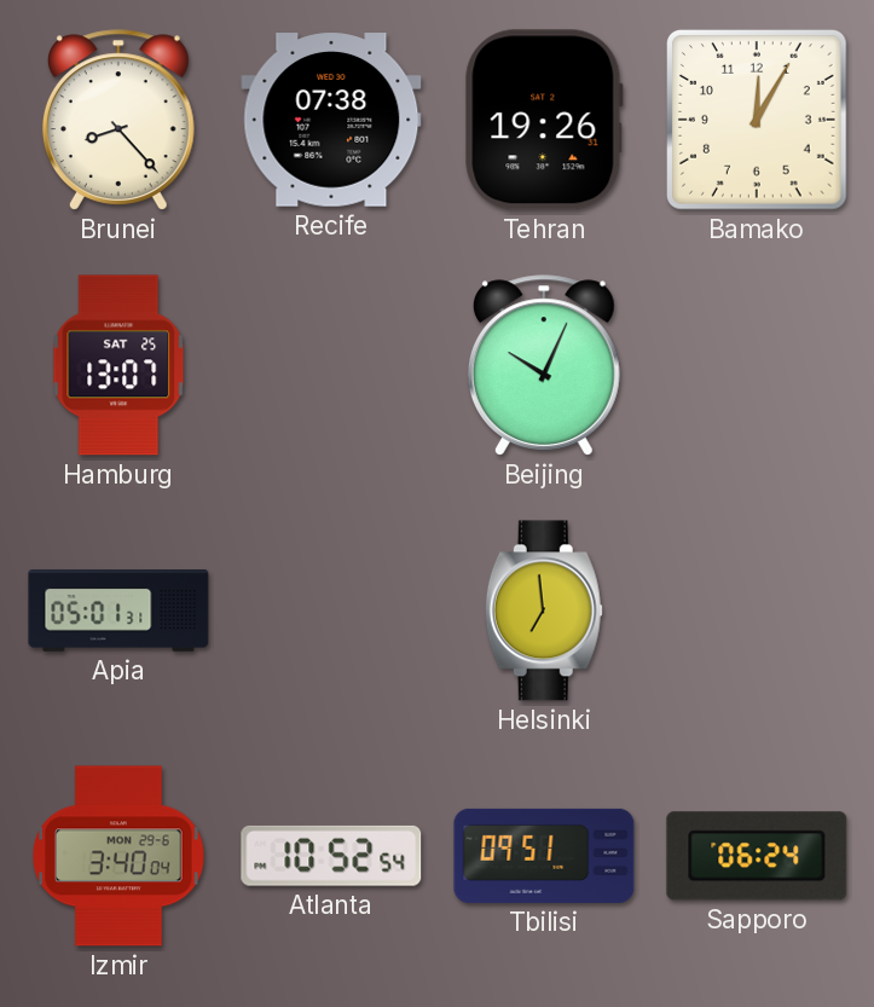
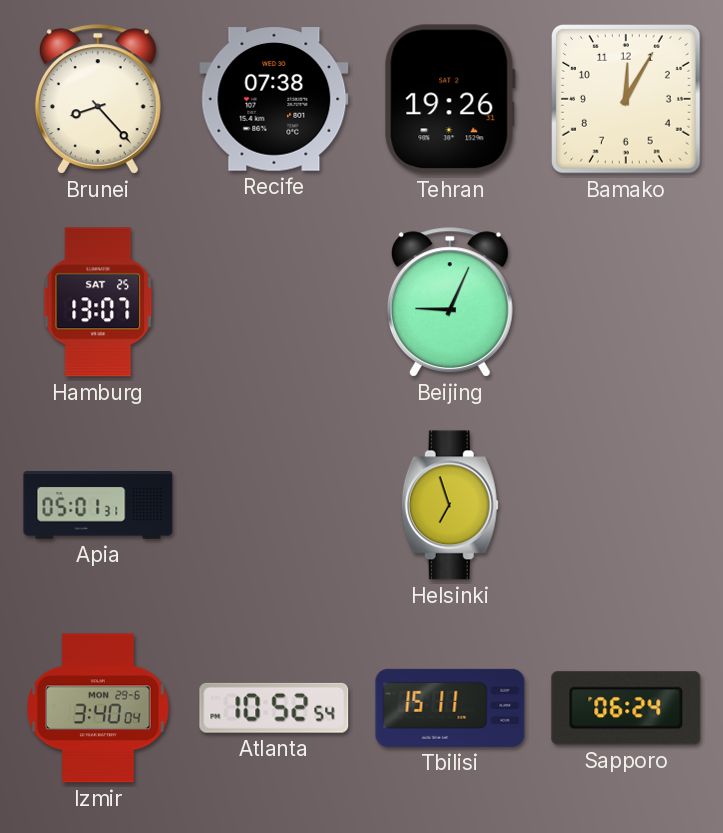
Beijing: 10:04 -> 9:04 (450, 302)
Helsinki: 6:59 -> 6:57 (450, 505)
Tbilisi: 09:51 -> 15:11 (450, 708)
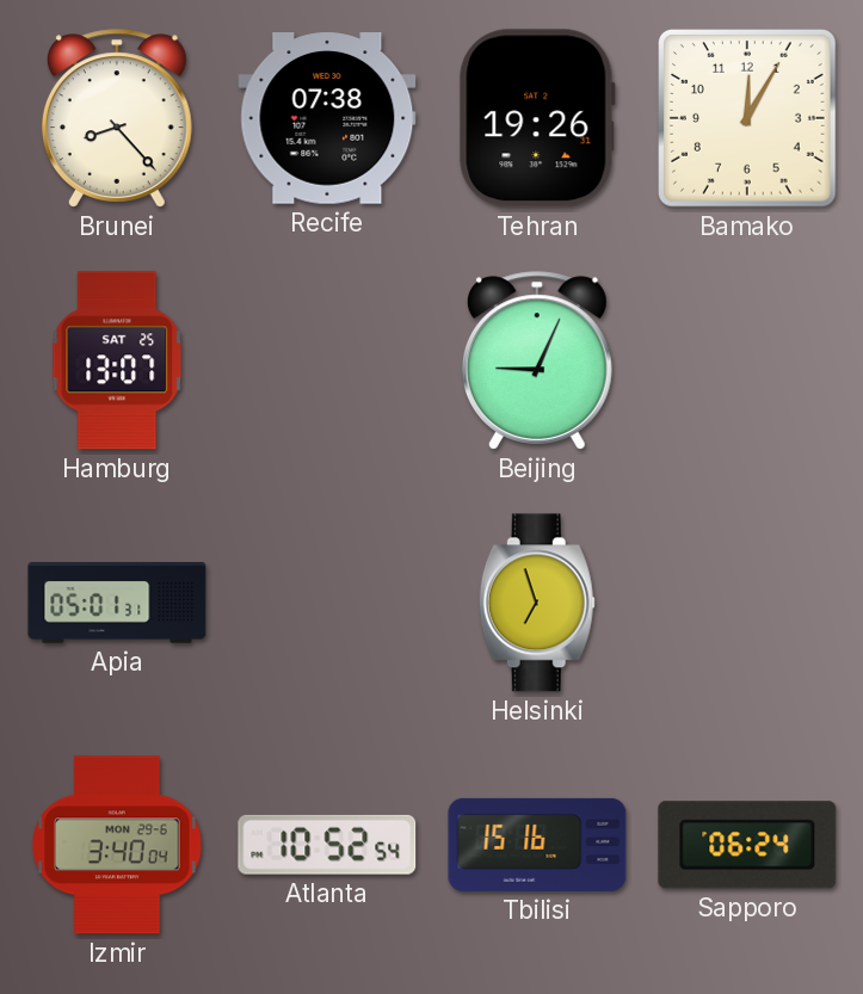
Tbilisi: 15:11 -> 15:16 (537, 845)
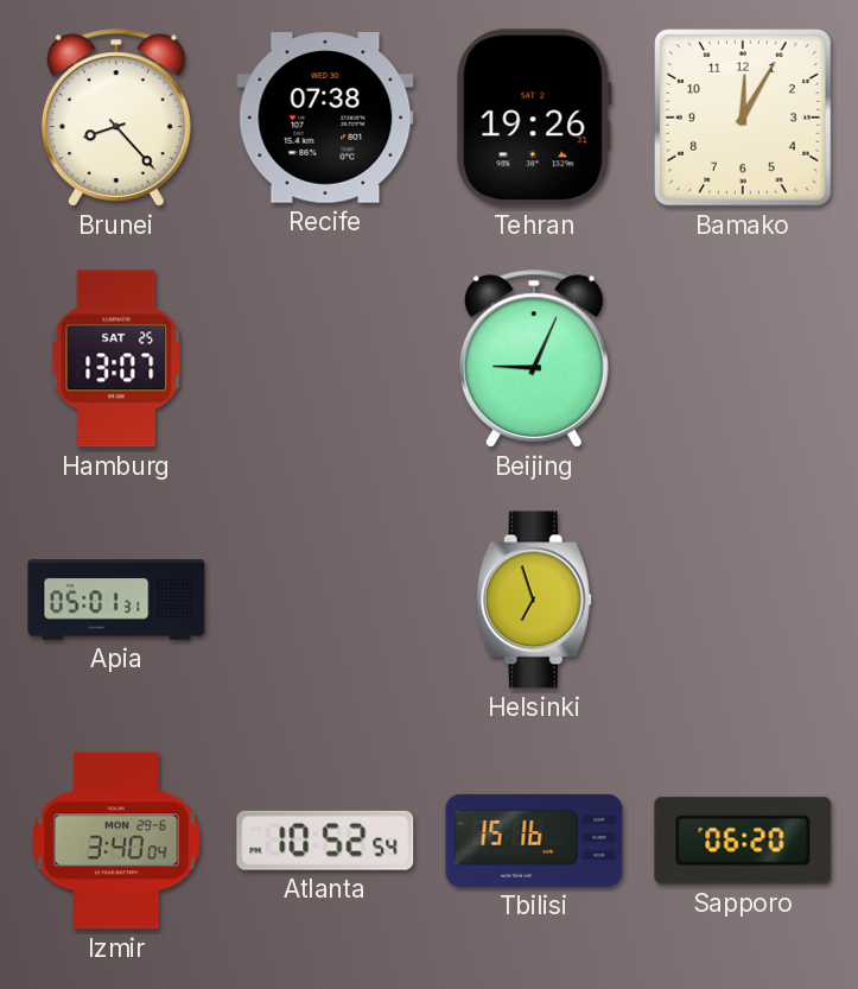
Sapporo: 06:24 -> 06:20 (743, 841)
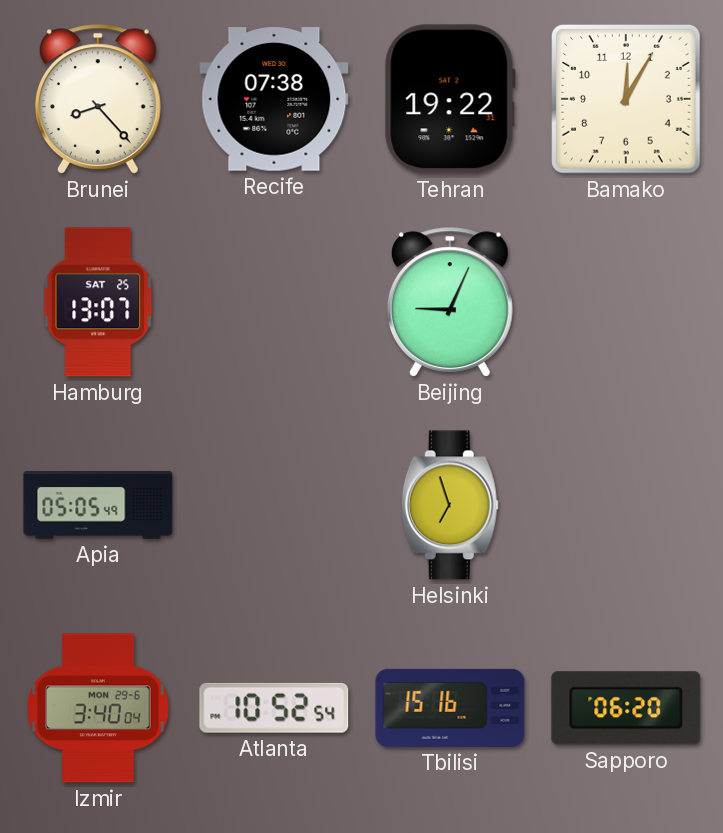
Tehran: 19:26 -> 19:22 (450, 99)
Apia: 05:01 -> 05:05 (98, 506)
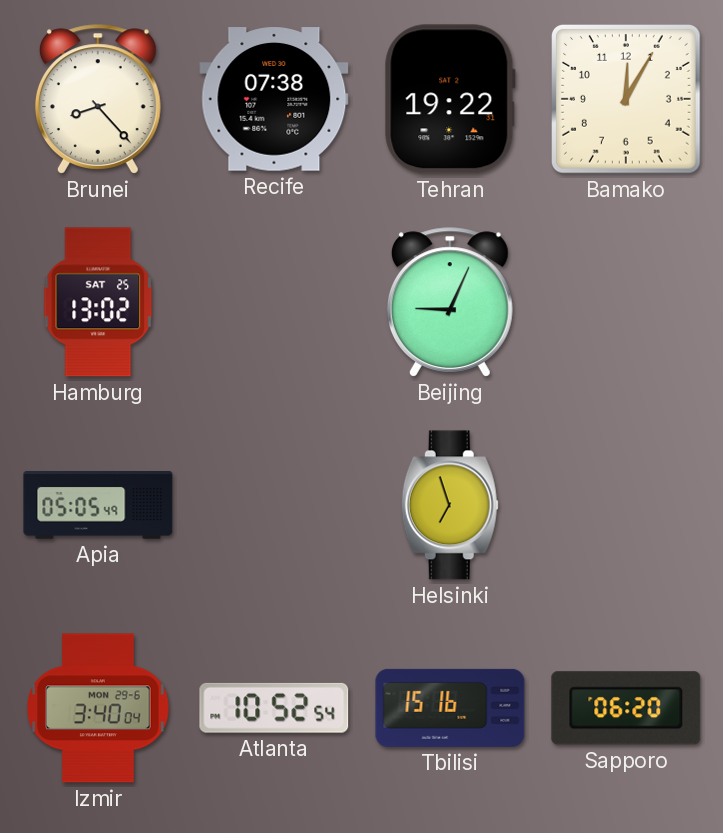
Hamburg: 13:07 -> 13:02 (98, 302)
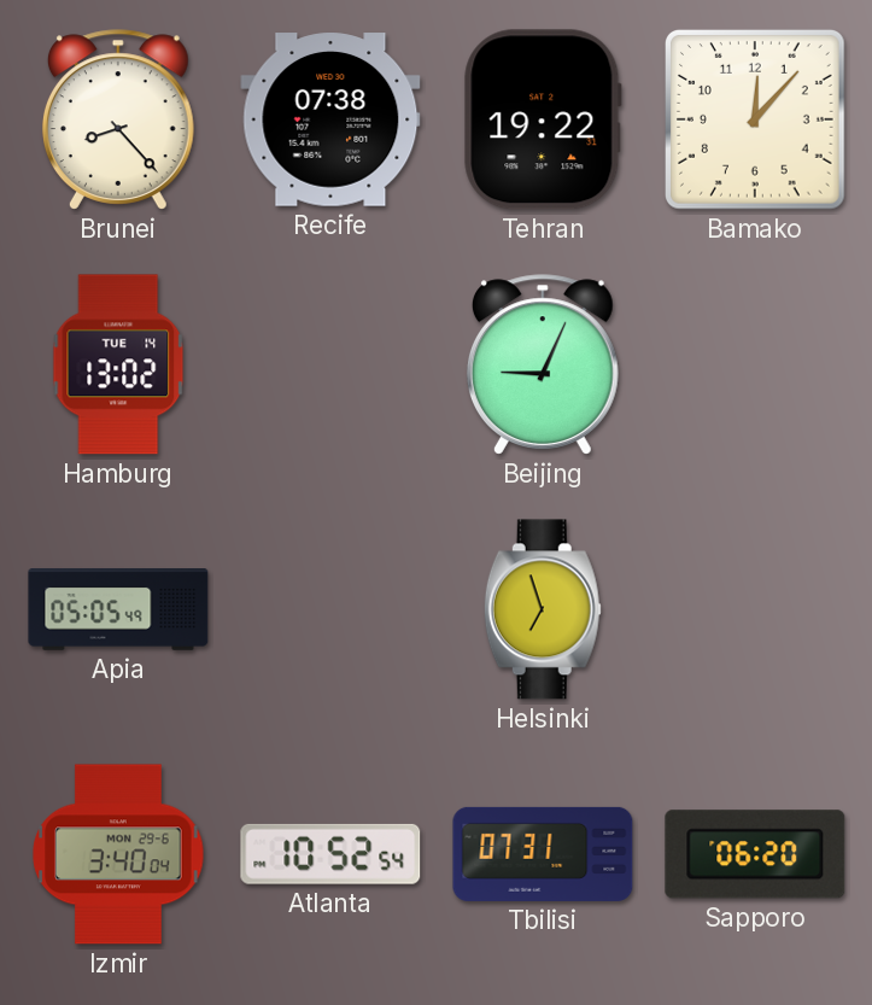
Bamako: 12:05 -> 12:07 (756, 121)
Hamburg date: SAT 25 -> TUE 14 (118, 364)
Tbilisi: 15:16 -> 07:31 (543, 854)
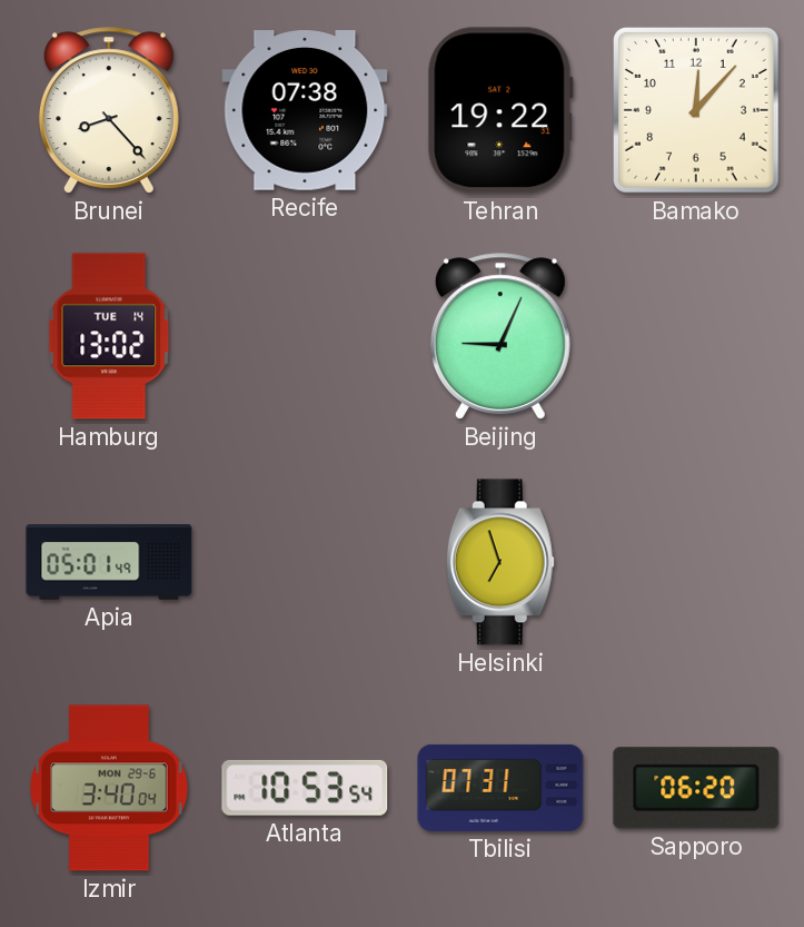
Apia: 05:05 -> 05:01 (109, 563)
Atlanta: 10:52 -> 10:53 (305, 788)
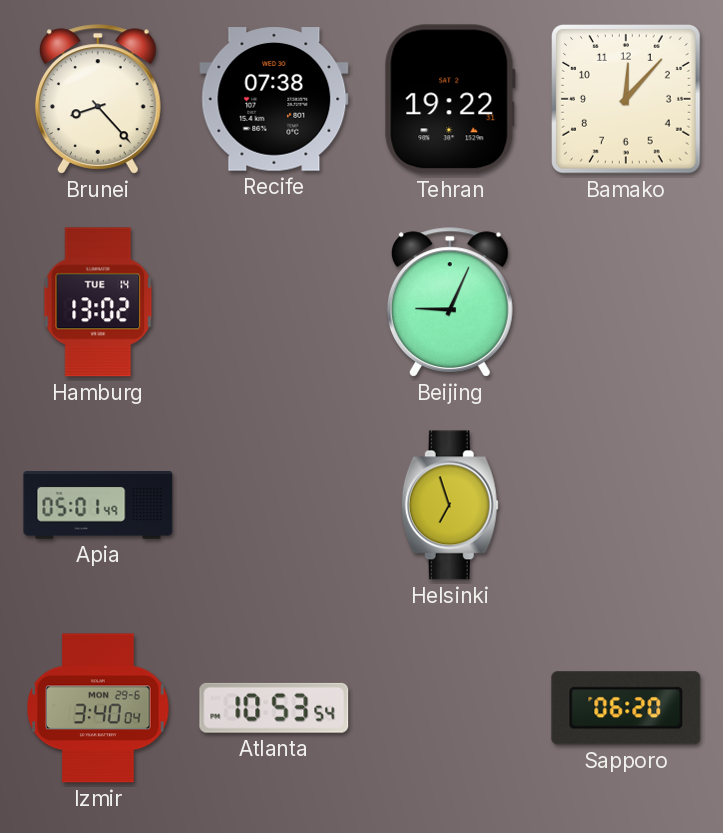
Tbilisi: 07:31 -> none (500, 788)
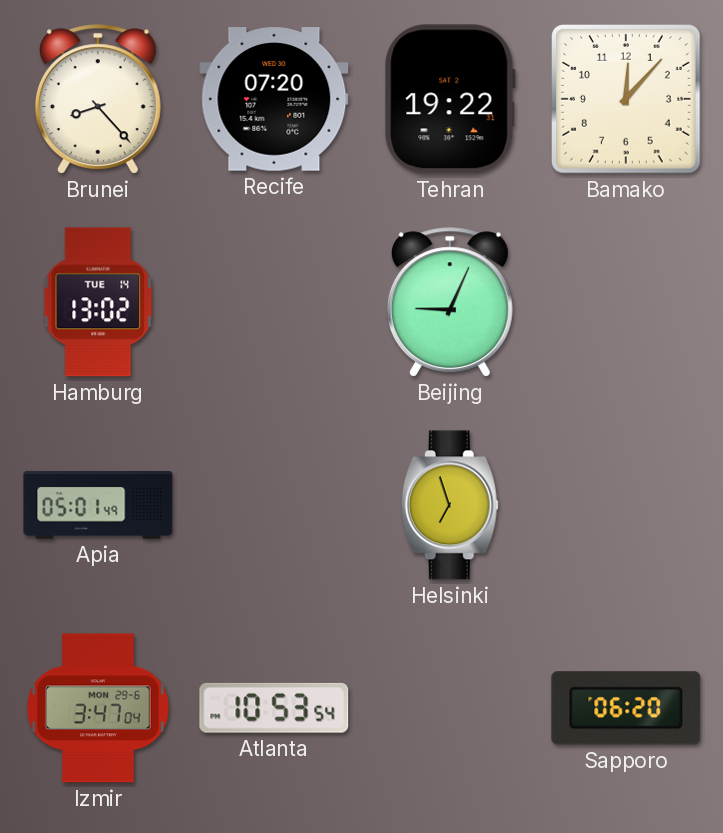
Recife: 07:38 -> 07:20 (274, 99)
Izmir: 3:40 -> 3:47 (98, 708)
